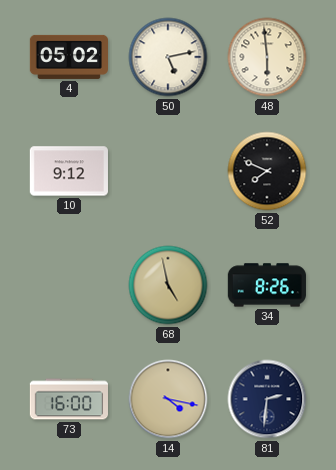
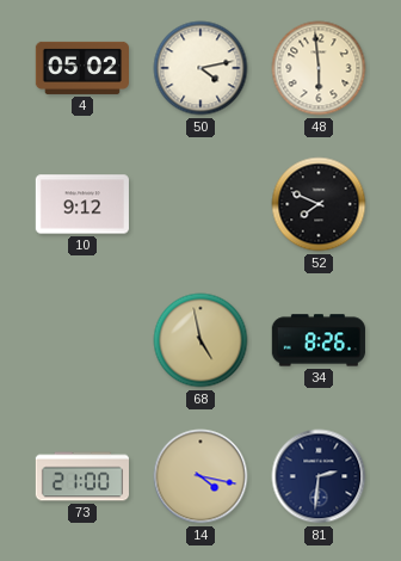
50: 5:13 -> 4:13 (200, 68)
73: 16:00 -> 21:00 (81, 476)
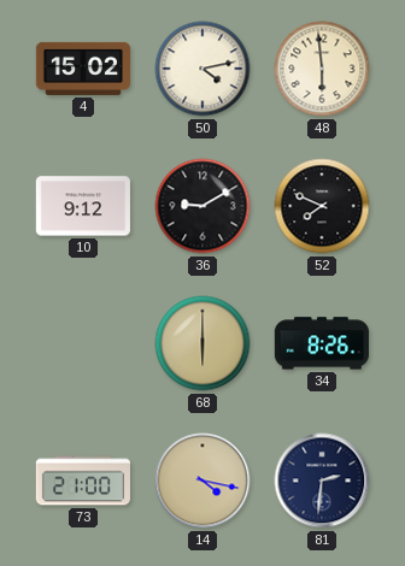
4: 05:02 -> 15:02 (82, 69)
36: none -> 9:10 (202, 206)
68: 4:58 -> 6:00 (202, 343)
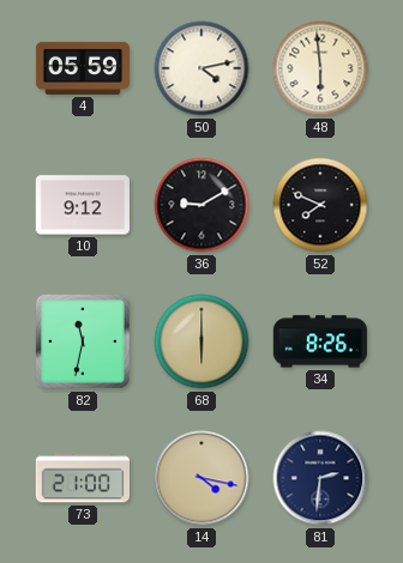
4: 15:02 -> 05:59 (82, 68)
82: none -> 11:32 (83, 341)
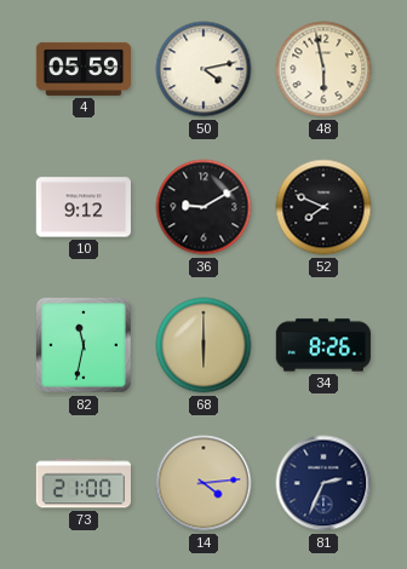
48: 5:59 -> 5:58 (323, 69)
14: 4:17 -> 4:14 (203, 483)
81: 2:31 -> 2:34 (323, 483)
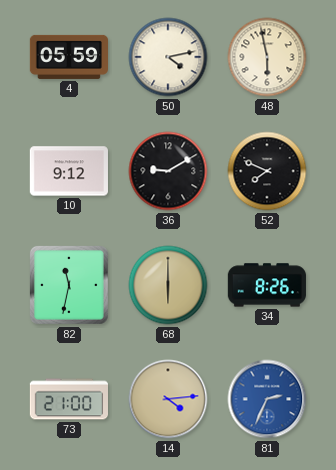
81 dial: navy -> blue (267, 399)
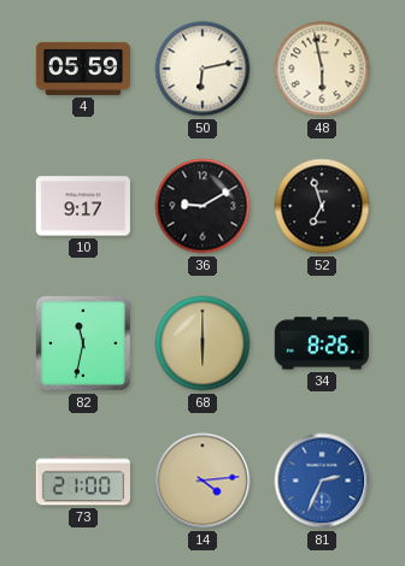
50: 4:13 -> 6:13 (202, 69)
10: 9:12 -> 9:17 (83, 206)
52: 7:49 -> 6:57 (322, 206)
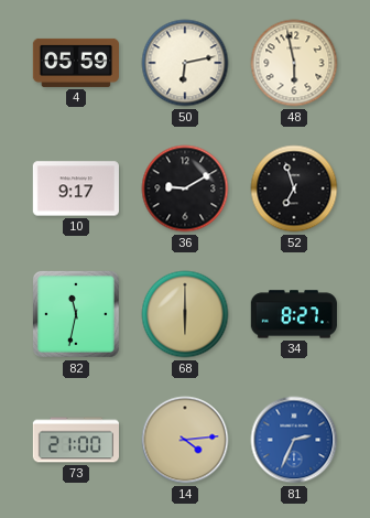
34: 8:26 -> 8:27 (294, 314)
